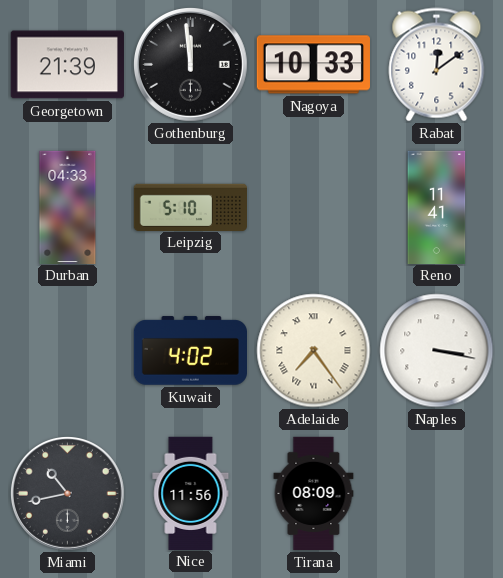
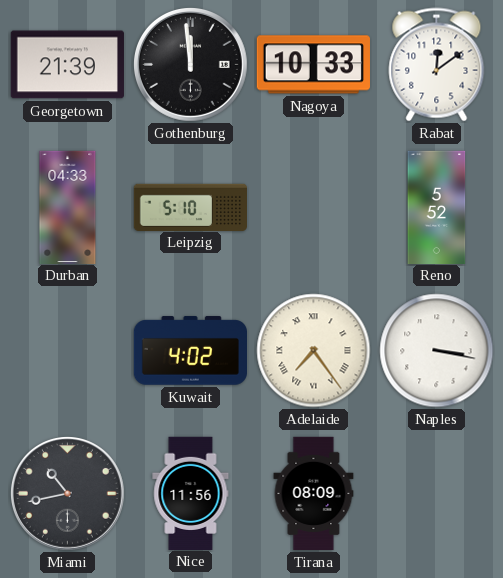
Reno: 11:41 -> 5:52 (437, 207)
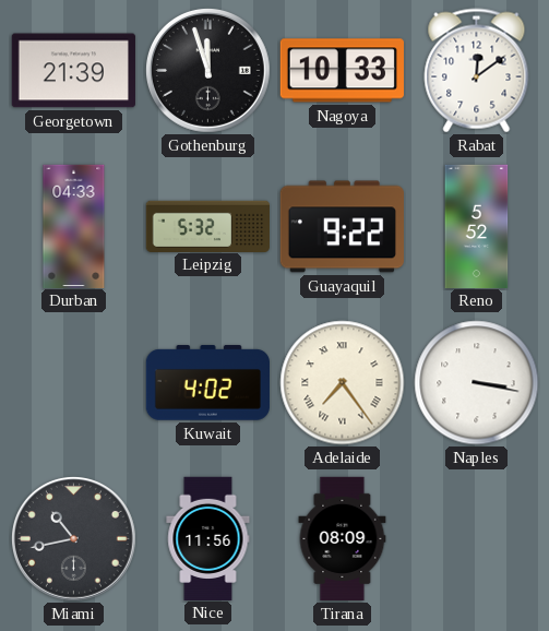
Gothenburg: 11:59 -> 11:57 (207, 70)
Leipzig: 5:10 -> 5:32 (207, 226)
Guayaquil: none -> 9:22 (342, 227)
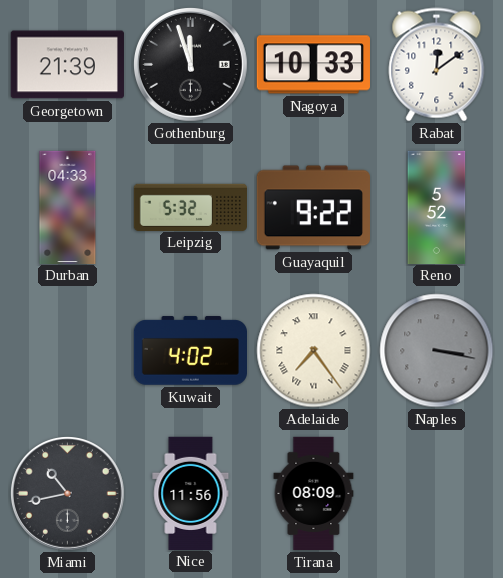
Naples dial: white -> grey (437, 351)
